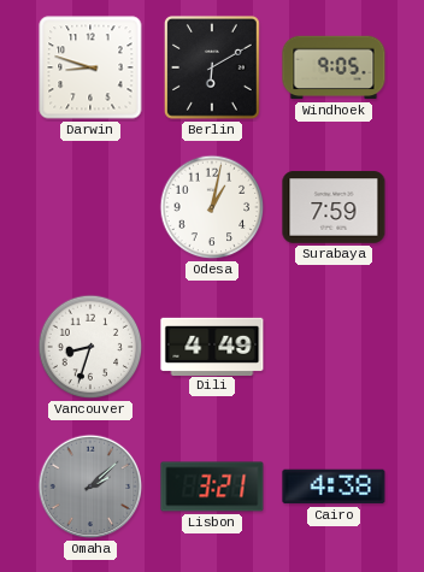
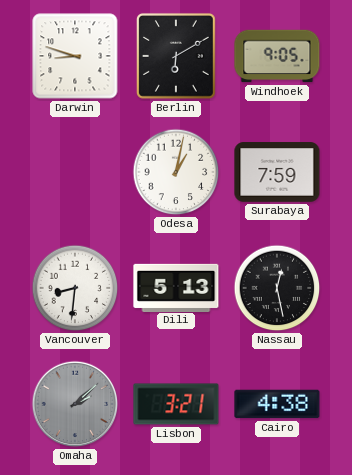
Vancouver: 8:33 -> 8:31 (75, 288)
Dili: 4:49 -> 5:13 (176, 287)
Nassau: none -> 12:28 (277, 288)
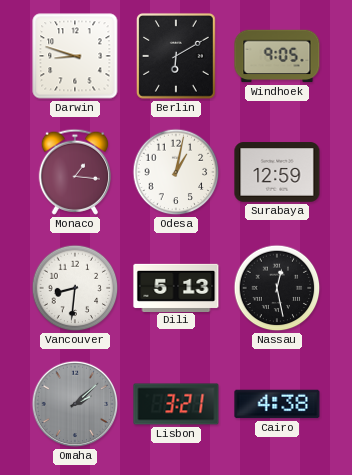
Monaco: none -> 1:16 (74, 172)
Surabaya: 7:59 -> 12:59 (277, 172)
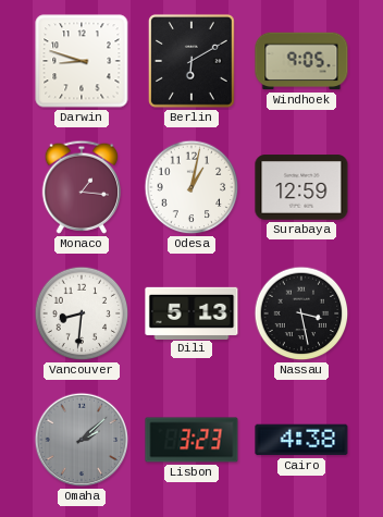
Nassau: 12:28 -> 3:28 (301, 313)
Lisbon: 3:21 -> 3:23 (191, 440)
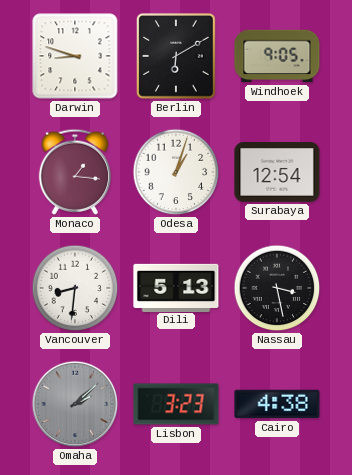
Odesa: 1:02 -> 1:03 (176, 172)
Surabaya: 12:59 -> 12:54 (277, 172)
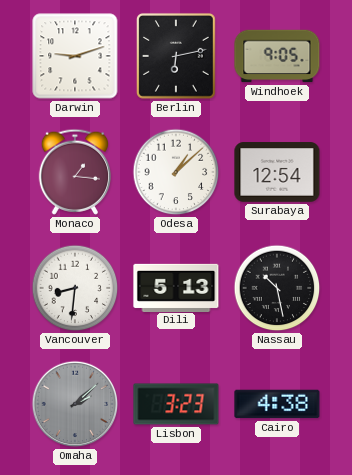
Darwin: 8:48 -> 9:12 (75, 56)
Berlin: 6:10 -> 6:13 (176, 56)
Odesa: 1:03 -> 1:08 (176, 172)
Nassau: 3:28 -> 10:28 (277, 288)
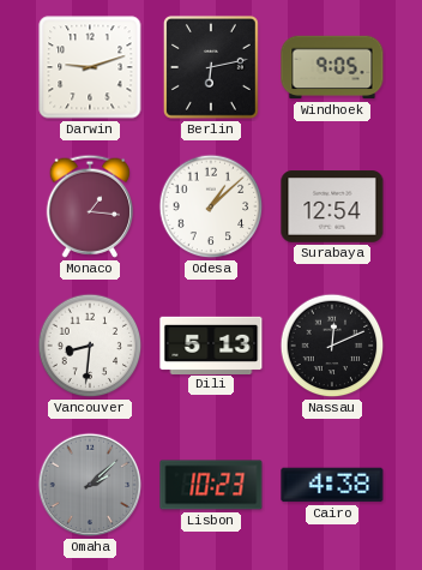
Nassau: 10:28 -> 12:11 (332, 346)
Lisbon: 3:23 -> 10:23 (211, 485)
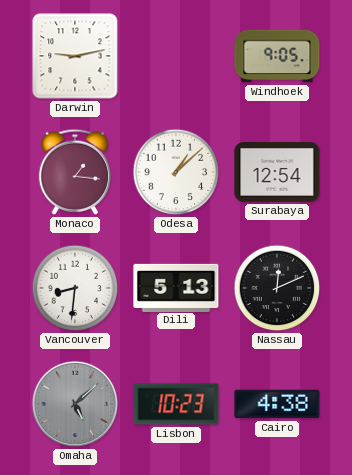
Darwin: 9:12 -> 9:13 (75, 56)
Berlin: 6:13 -> none (211, 67)
Omaha: 2:08 -> 5:08 (75, 404)
